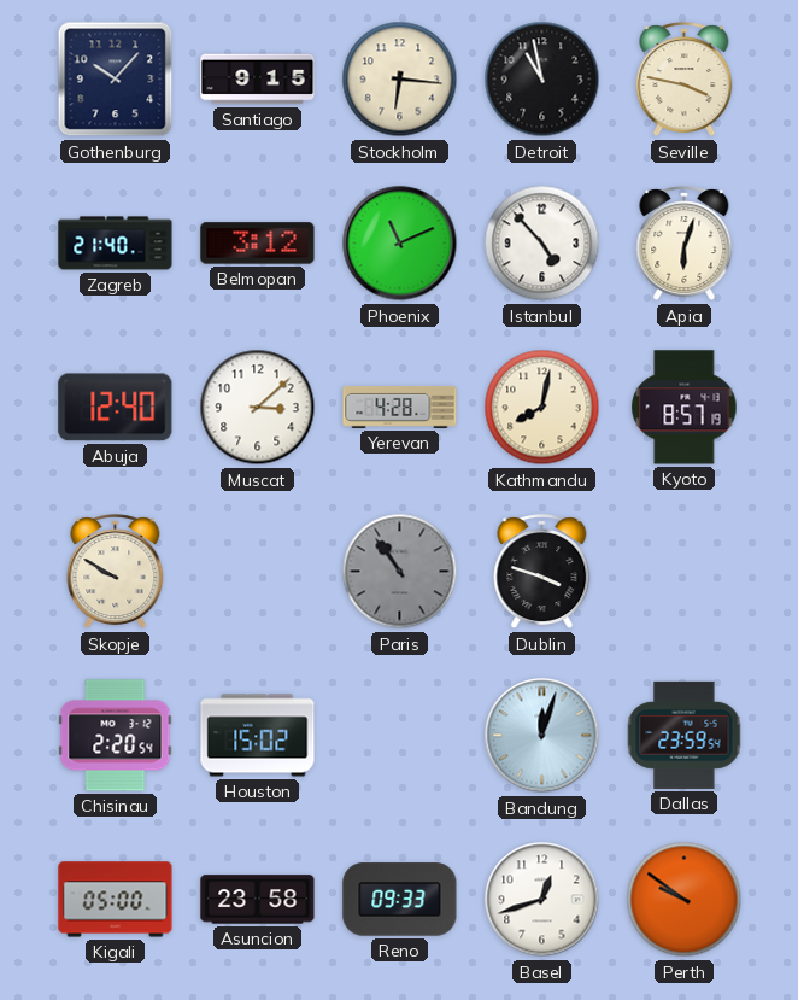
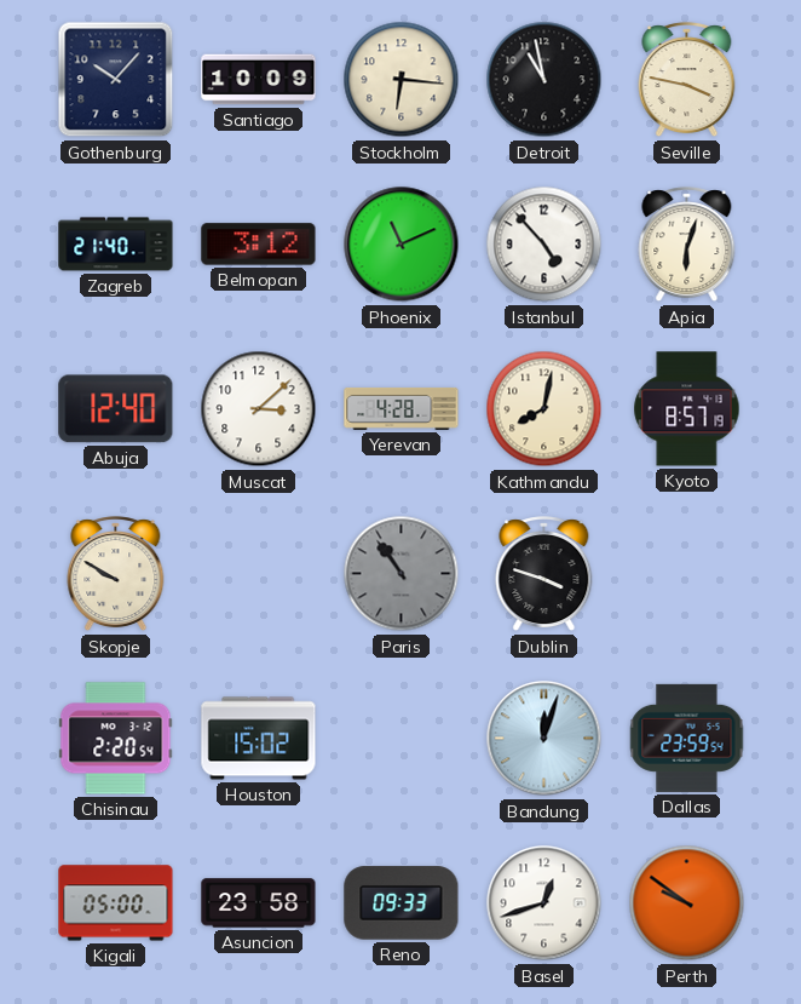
Santiago: 9:15 -> 10:09 (259, 80)
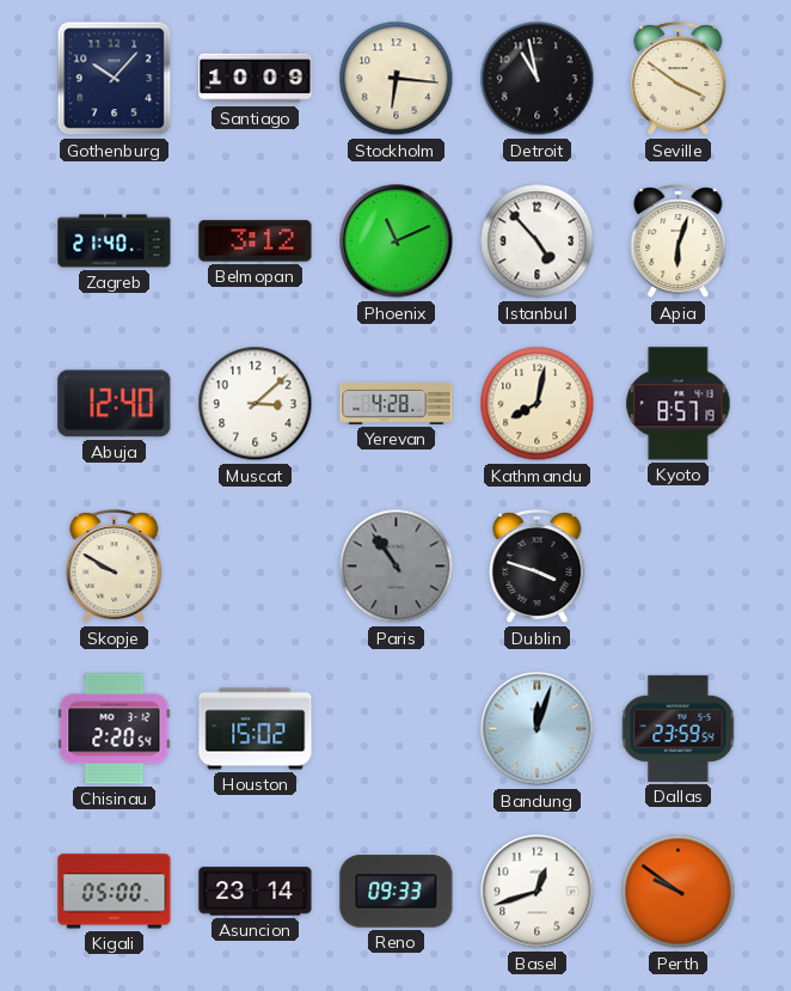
Seville: 3:47 -> 3:51 (679, 79)
Asuncion: 23:58 -> 23:14 (256, 892)
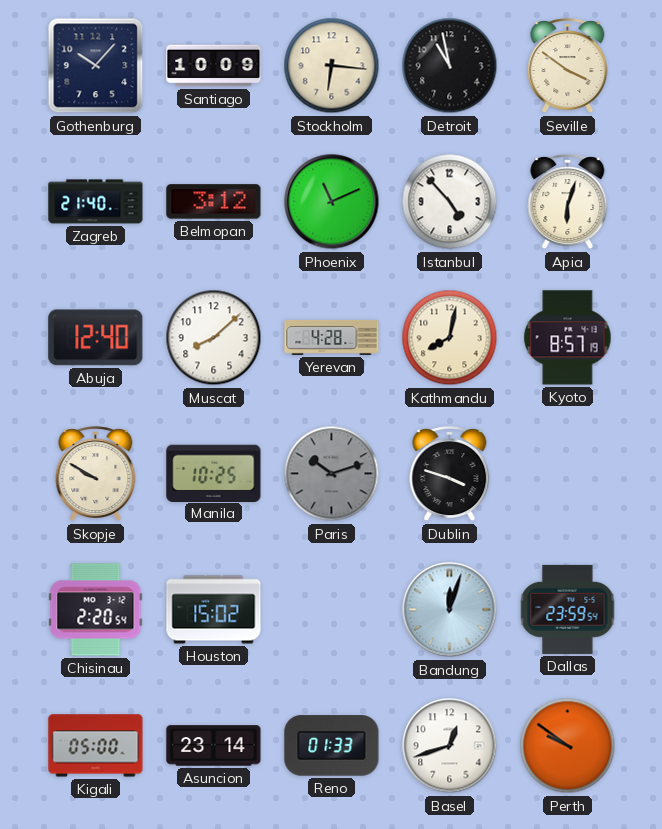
Muscat: 3:08 -> 8:08 (214, 338)
Manila: none -> 10:25 (214, 473)
Paris: 10:54 -> 10:12 (332, 474)
Reno: 09:33 -> 01:33 (332, 746)
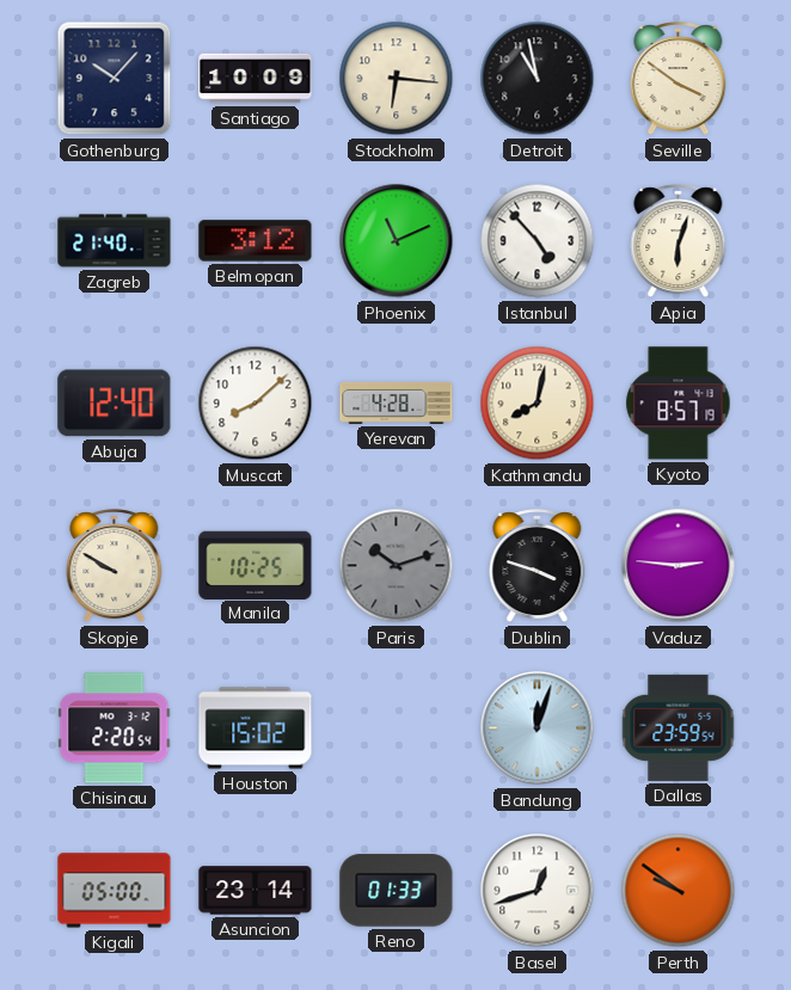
Vaduz: none -> 2:46 (679, 566)
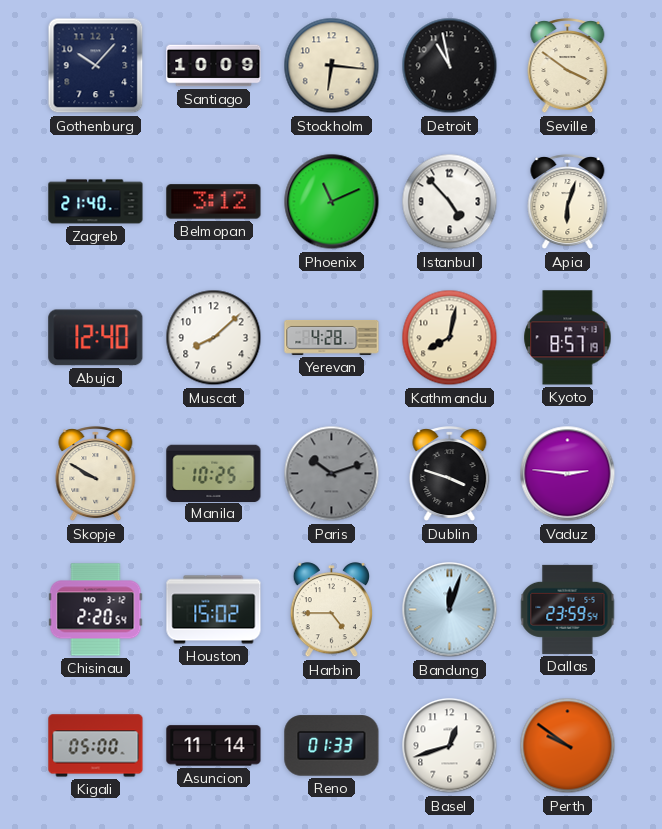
Harbin: none -> 4:45 (331, 610)
Asuncion: 23:14 -> 11:14 (214, 746)
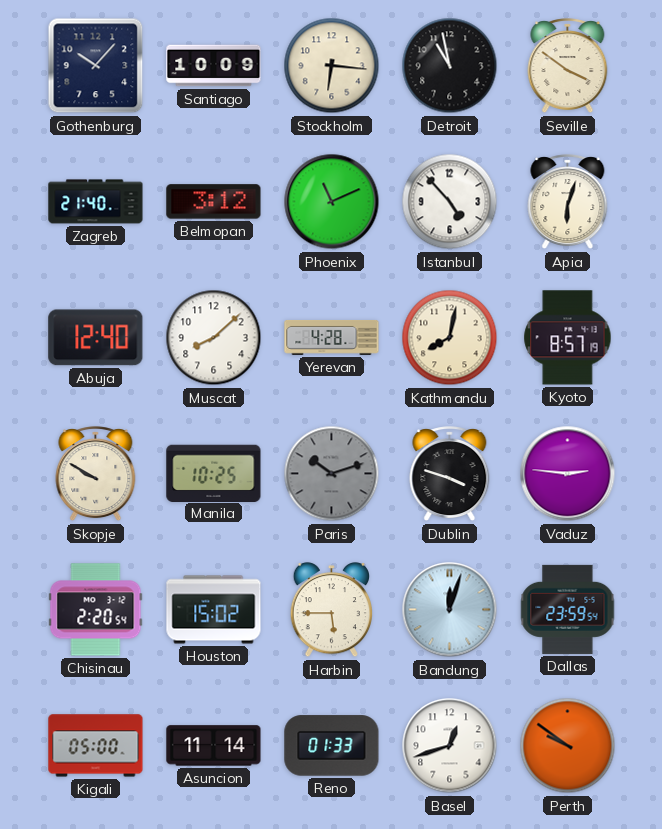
Harbin: 4:45 -> 5:45 (331, 610)
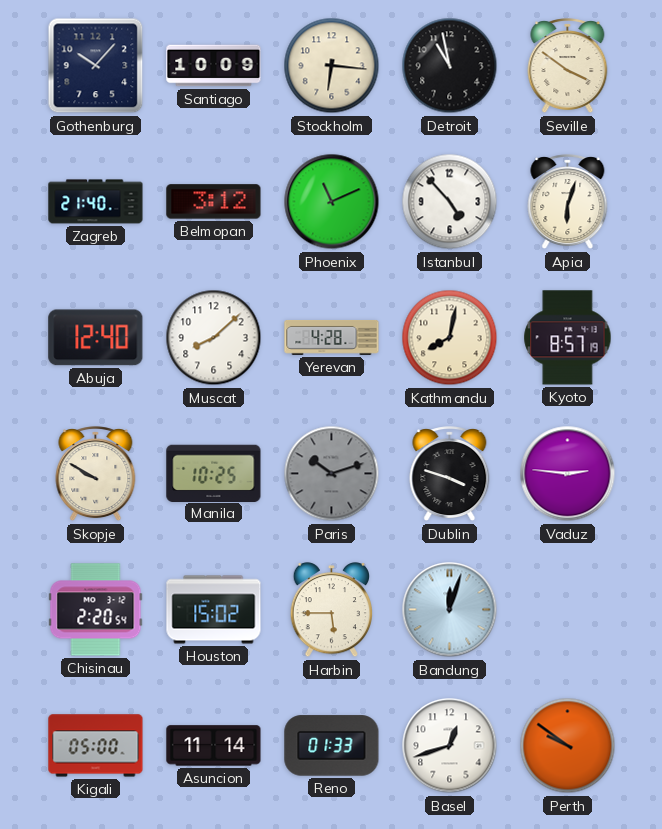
Dallas: 23:59 -> none (568, 609)
